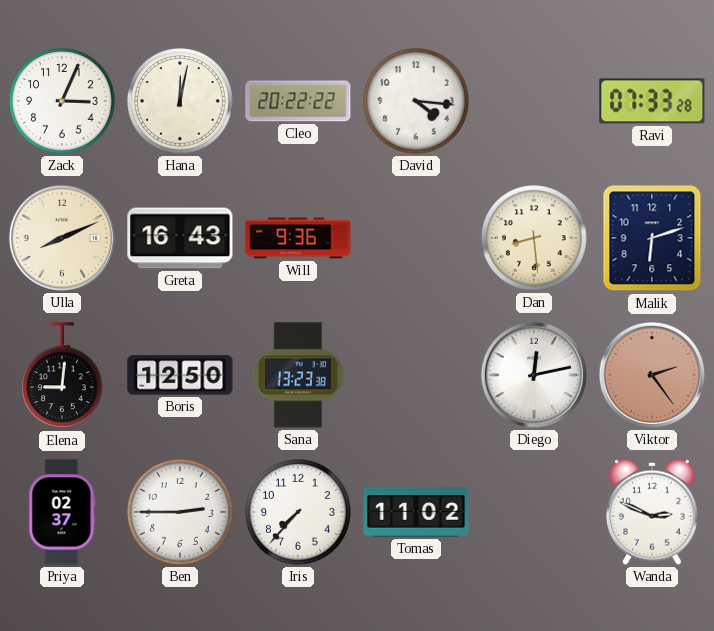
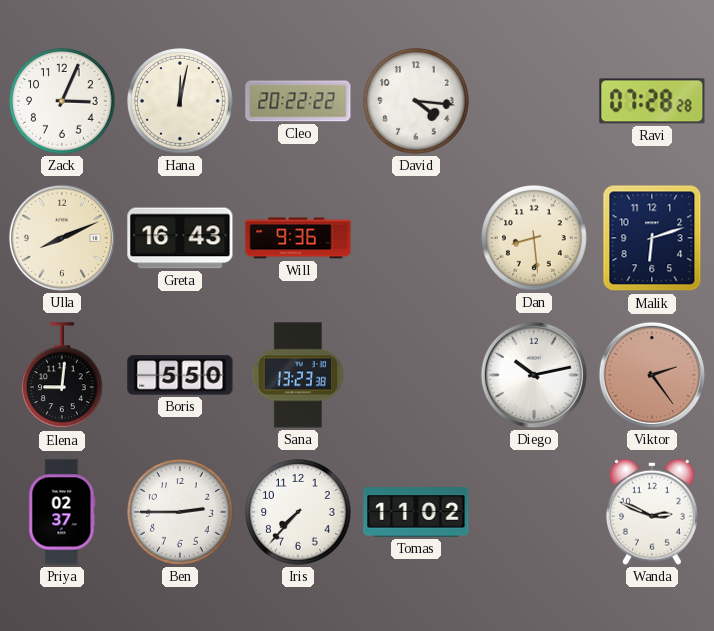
Ravi: 07:33 -> 07:28 (652, 101)
Boris: 12:50 -> 5:50 (180, 375)
Diego: 12:13 -> 10:13 (534, 375)
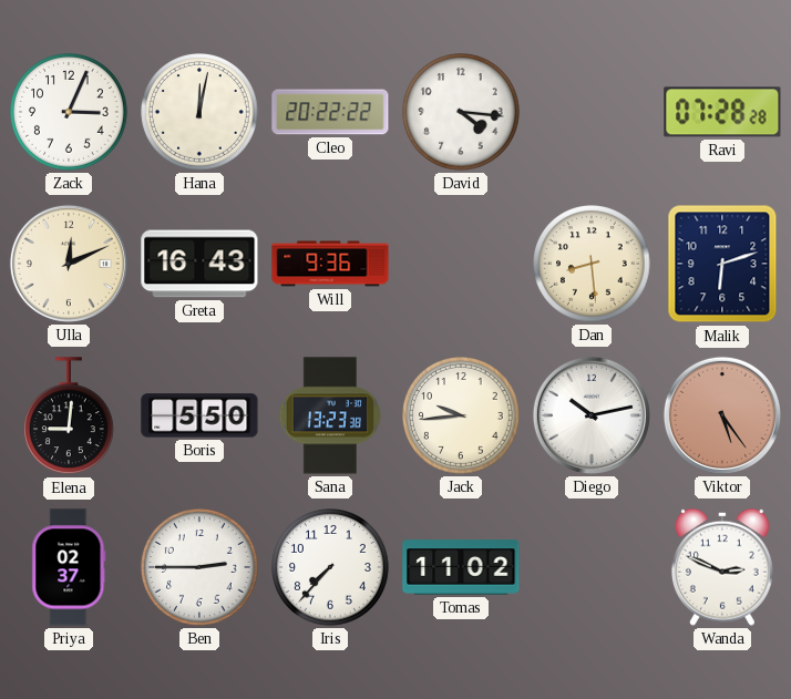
Ulla: 8:11 -> 12:11 (69, 264)
Jack: none -> 9:44 (462, 417)
Viktor: 2:24 -> 5:24 (722, 415)
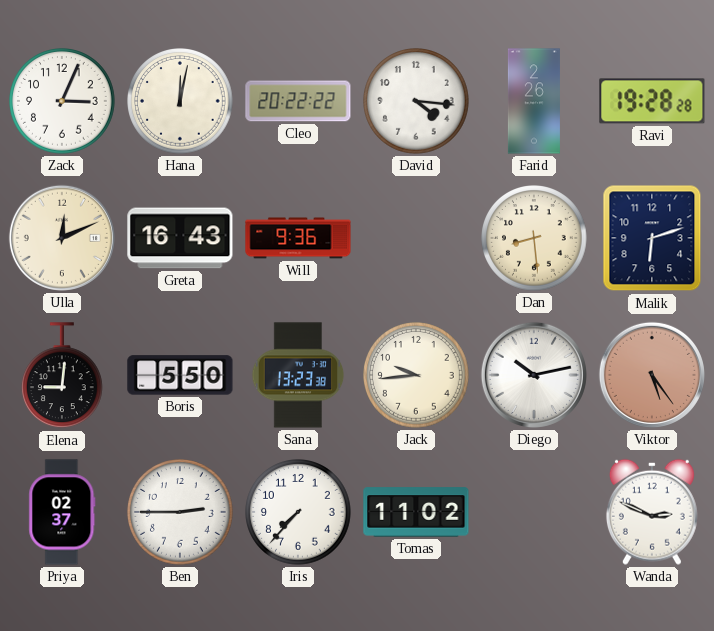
Farid: none -> 2:26 (534, 101)
Ravi: 07:28 -> 19:28 (652, 101)
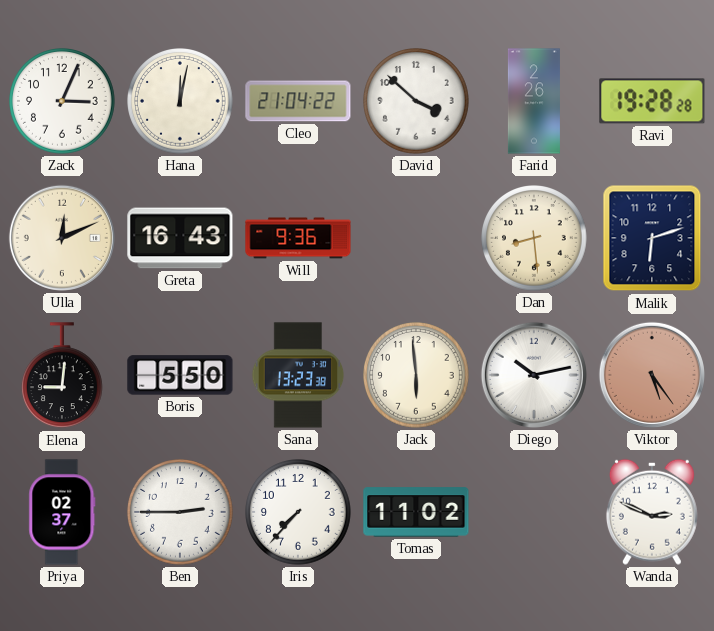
Cleo: 20:22 -> 21:04 (298, 101)
David: 4:16 -> 3:52 (417, 102)
Jack: 9:44 -> 5:59 (417, 376)
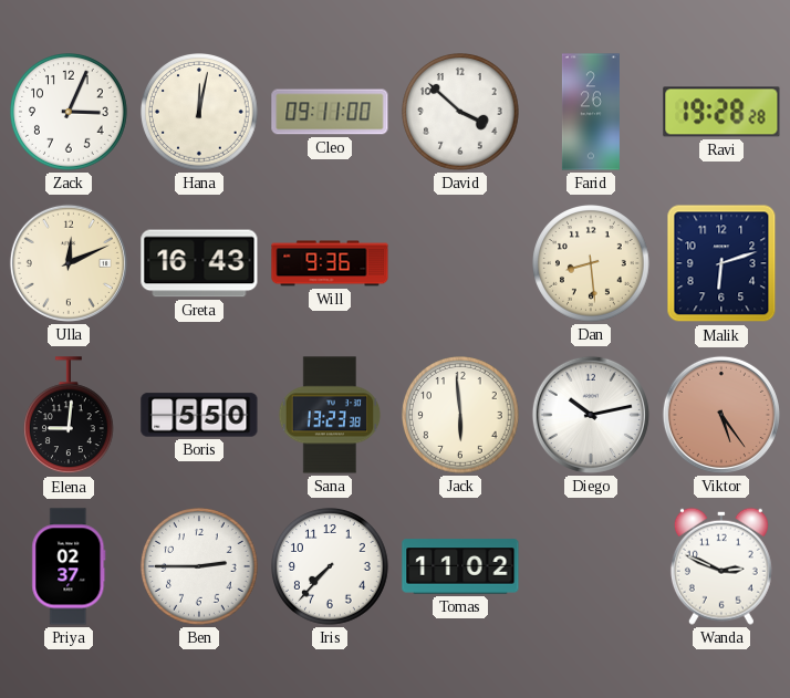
Cleo: 21:04 -> 09:11 (330, 112)
